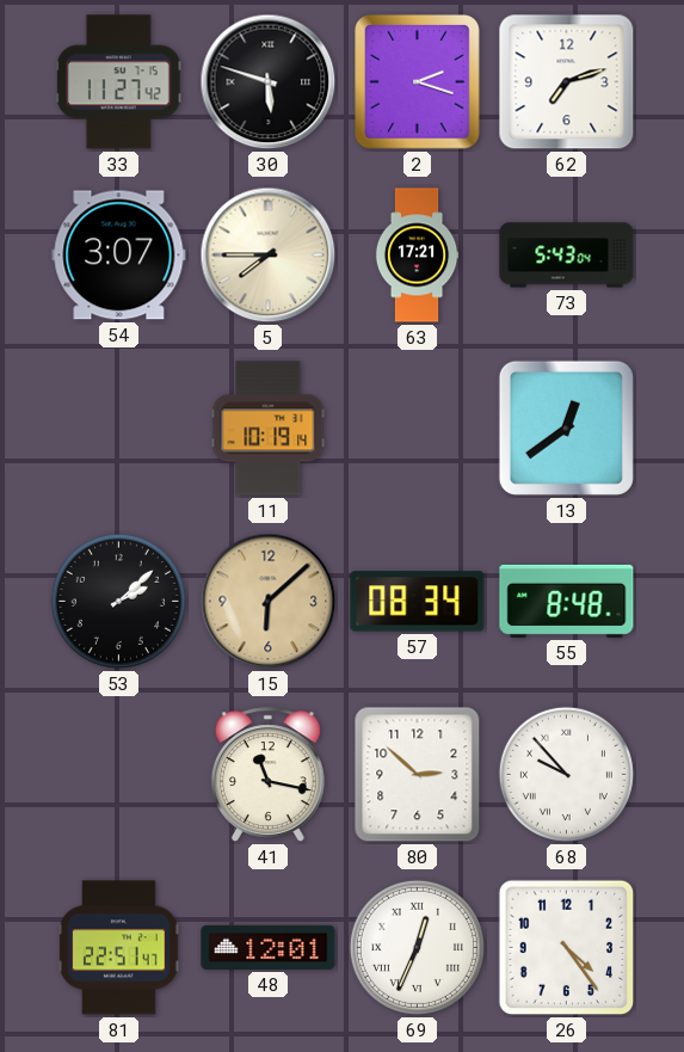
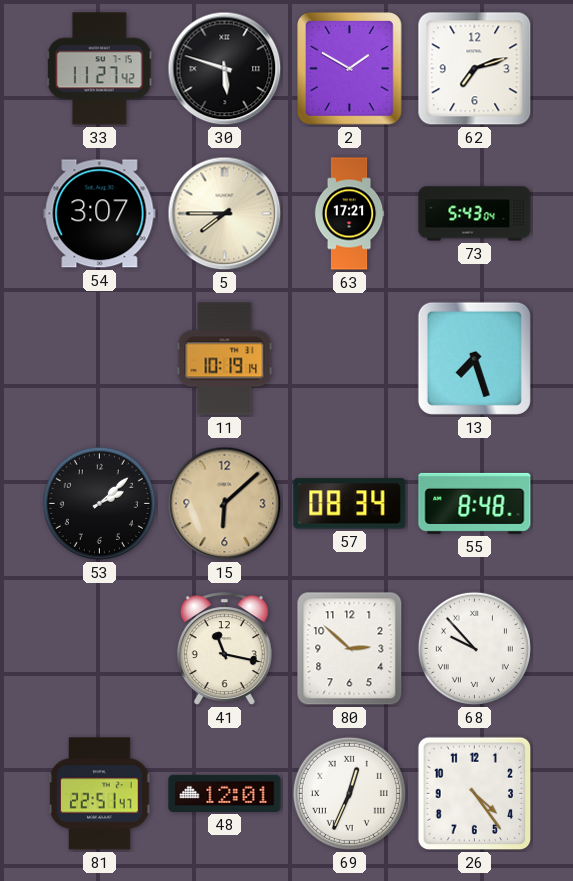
2: 2:18 -> 1:50 (350, 69)
13: 12:39 -> 7:27 (474, 358)
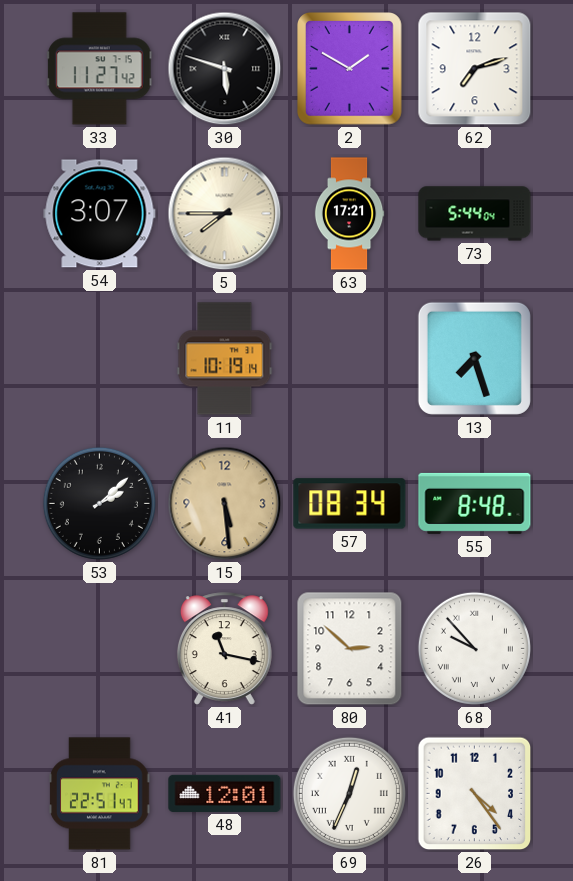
73: 5:43 -> 5:44 (475, 214)
15: 6:08 -> 5:29 (225, 504)
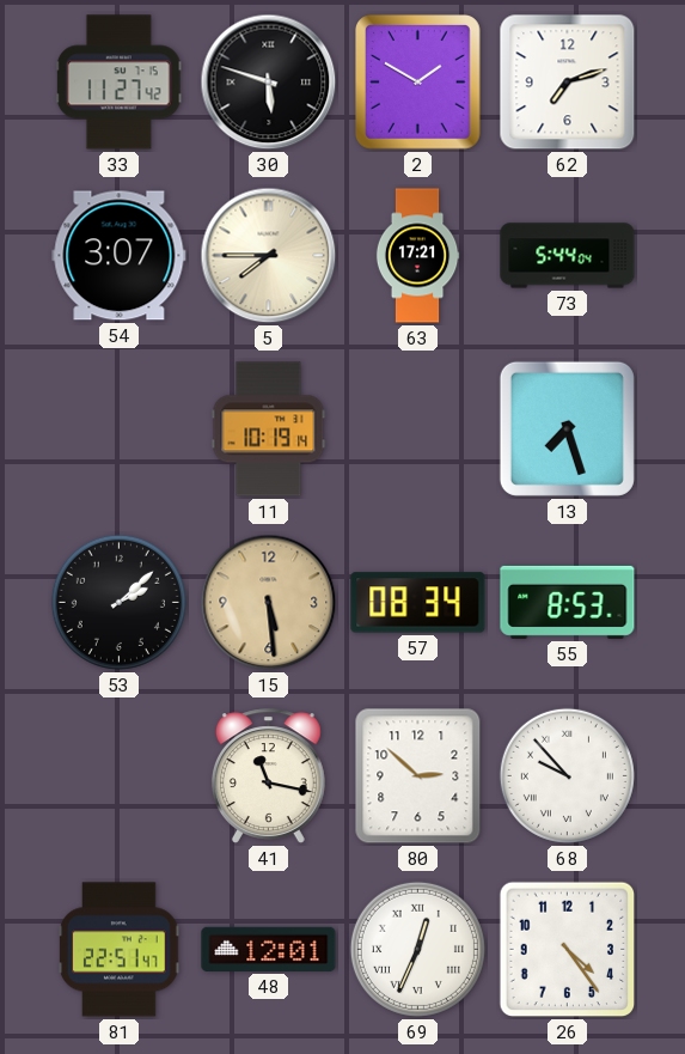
55: 8:48 -> 8:53 (568, 602)
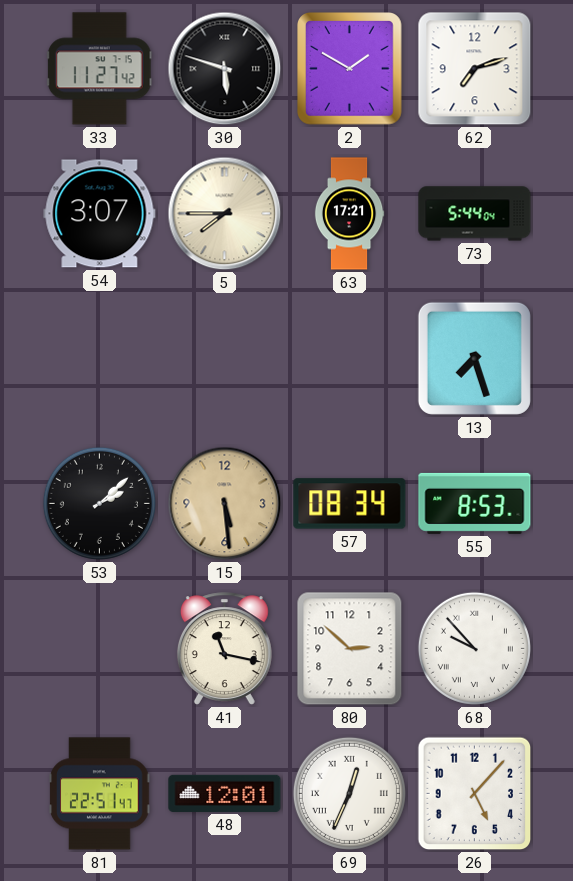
11: 10:19 -> none (269, 429)
26: 4:24 -> 5:07 (475, 794)
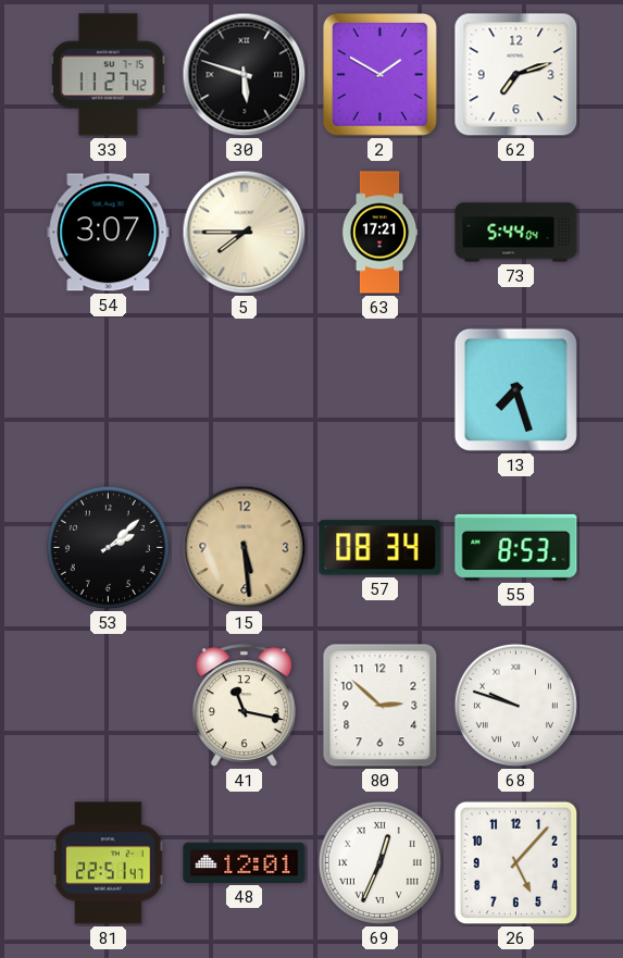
68: 9:53 -> 9:48 (515, 705)
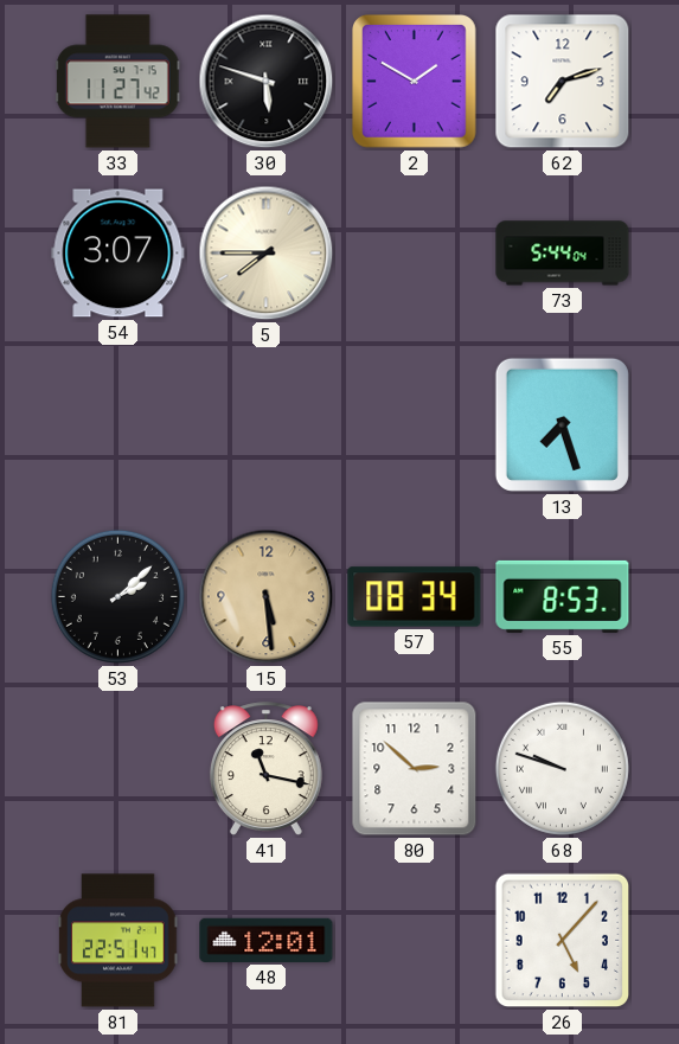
63: 17:21 -> none (379, 233)
69: 12:34 -> none (379, 862)
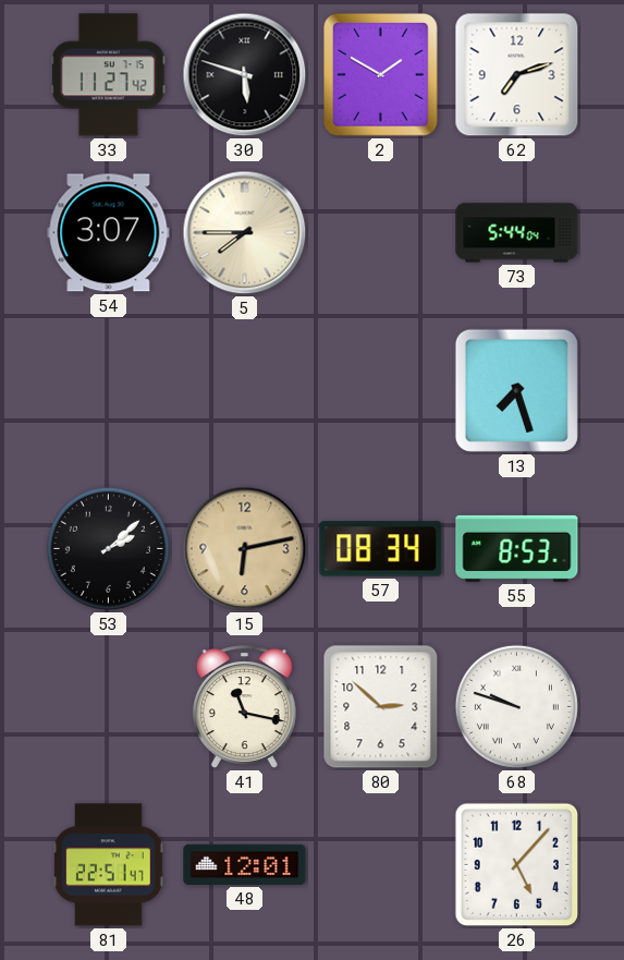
15: 5:29 -> 6:13 (245, 549)
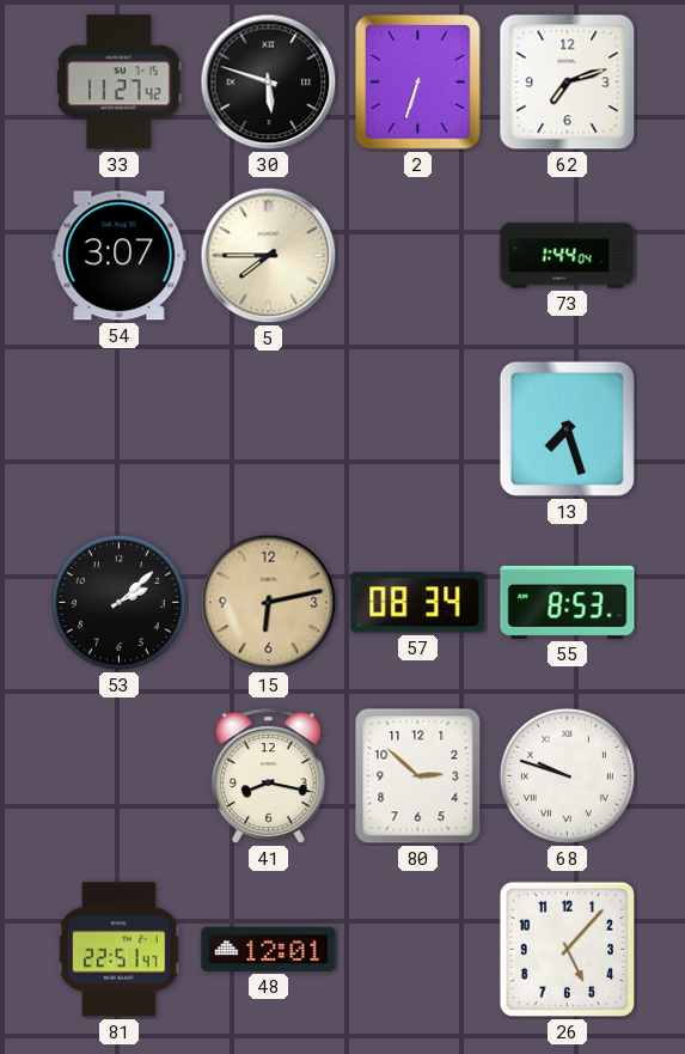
2: 1:50 -> 6:33 (418, 83)
73: 5:44 -> 1:44 (568, 256)
41: 11:17 -> 8:17 (268, 776)
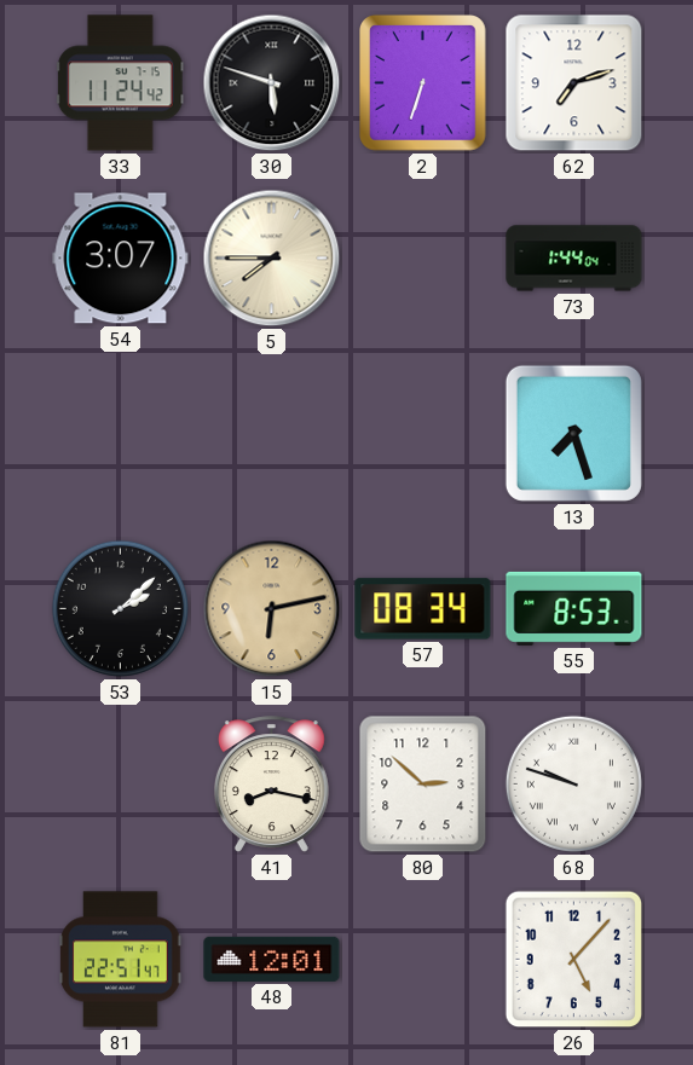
33: 11:27 -> 11:24 (120, 83)
